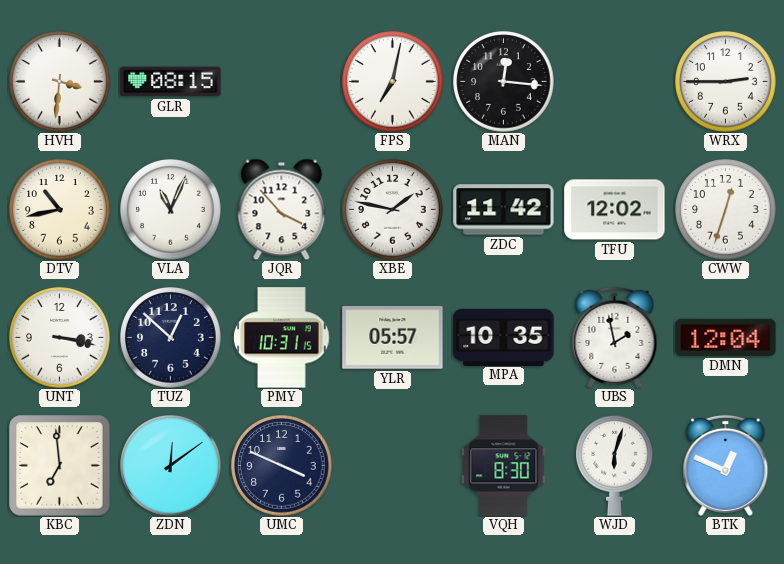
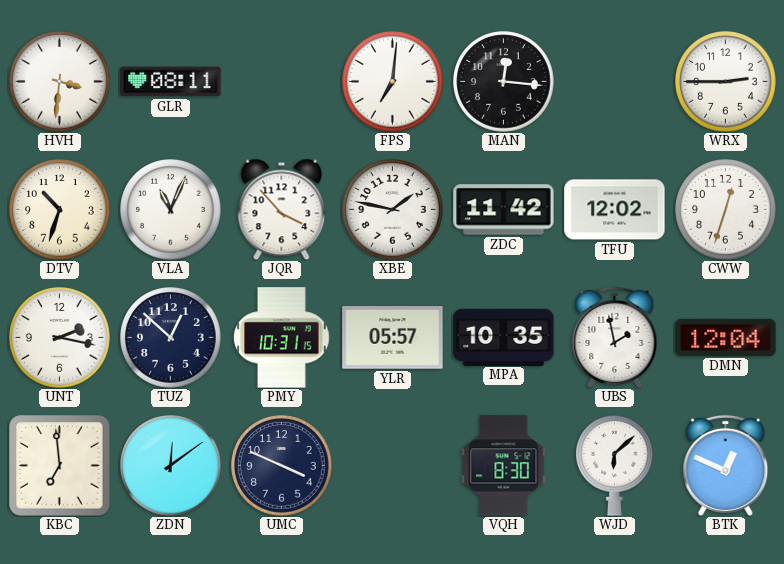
GLR: 08:15 -> 08:11 (171, 82)
FPS: 7:02 -> 7:01 (393, 82)
DTV: 10:43 -> 10:33 (60, 210)
UNT: 3:17 -> 2:17 (60, 338)
WJD: 6:03 -> 6:08 (615, 465)
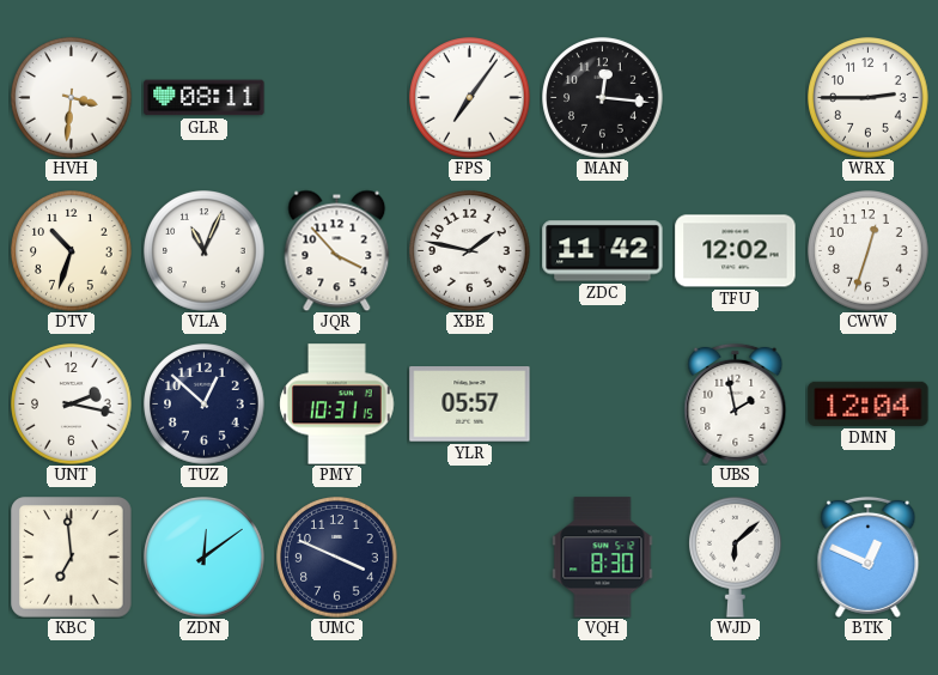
FPS: 7:01 -> 7:06 (470, 98)
MPA: 10:35 -> none (504, 337)
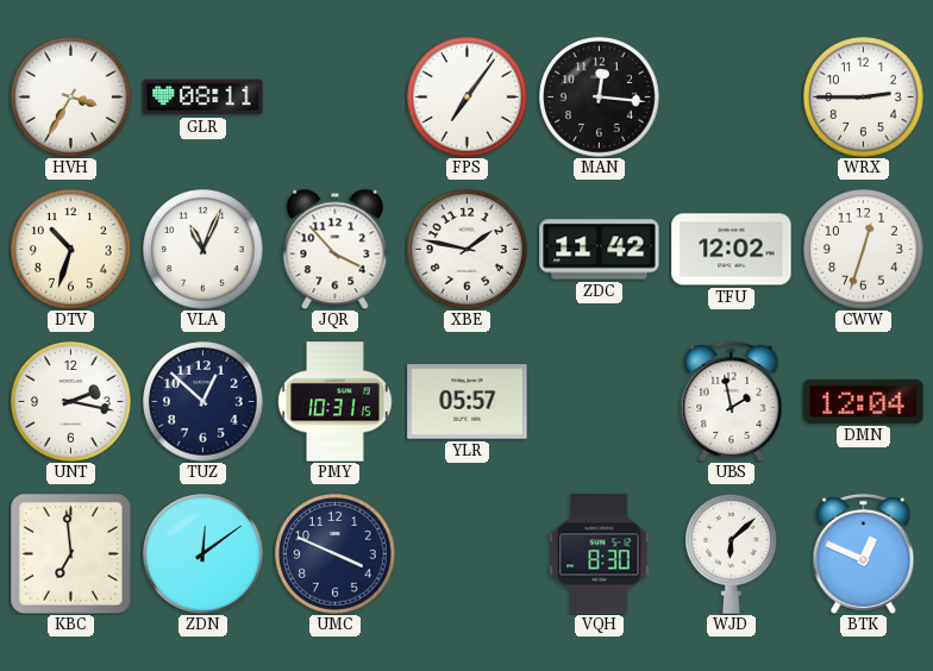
HVH: 3:31 -> 3:35 (71, 98)
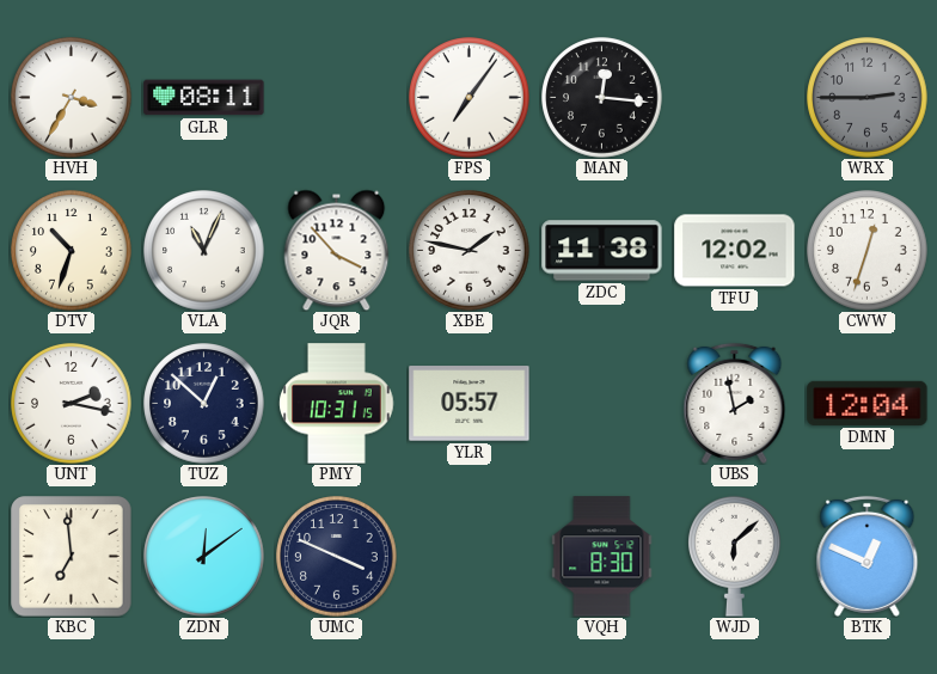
WRX dial: white -> grey (868, 98)
ZDC: 11:42 -> 11:38 (602, 251)
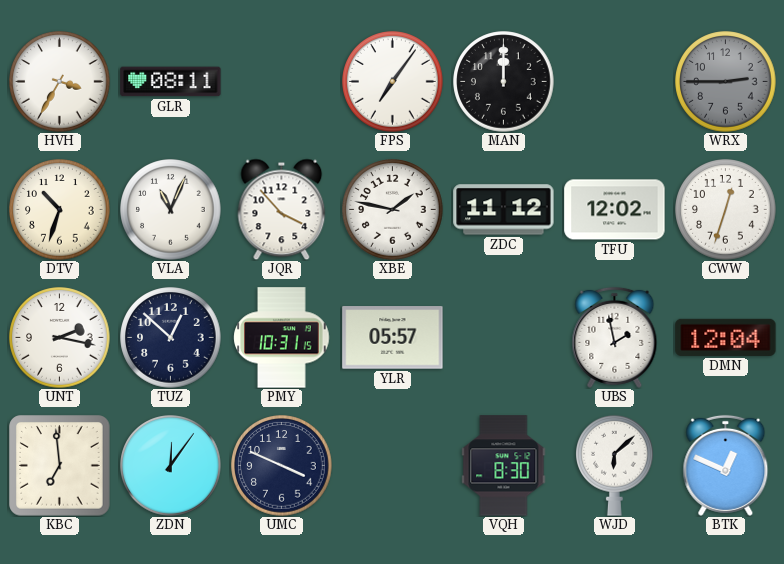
MAN: 12:16 -> 12:00 (504, 82)
ZDC: 11:38 -> 11:12 (504, 210)
ZDN: 12:09 -> 12:06 (171, 466)
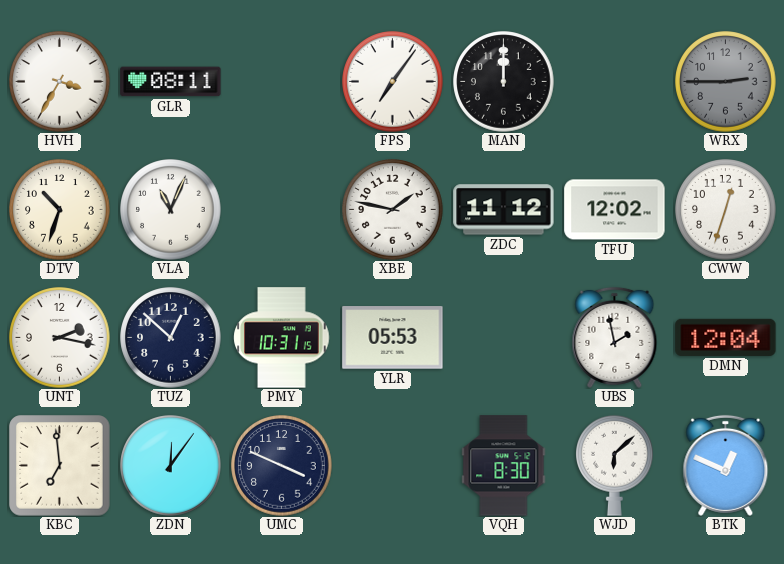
JQR: 3:53 -> none (282, 209)
YLR: 05:57 -> 05:53 (393, 338)
